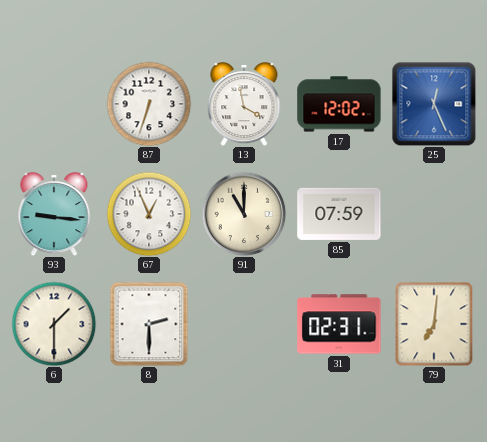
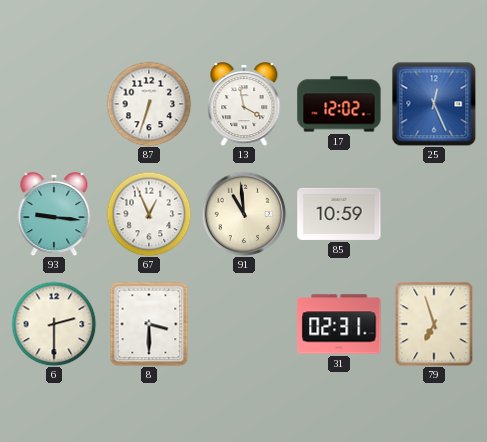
91: 11:00 -> 10:59 (244, 214)
85: 07:59 -> 10:59 (339, 214)
6: 1:30 -> 2:30 (54, 324)
8: 2:30 -> 3:30 (149, 324)
79: 7:01 -> 6:57 (434, 324)
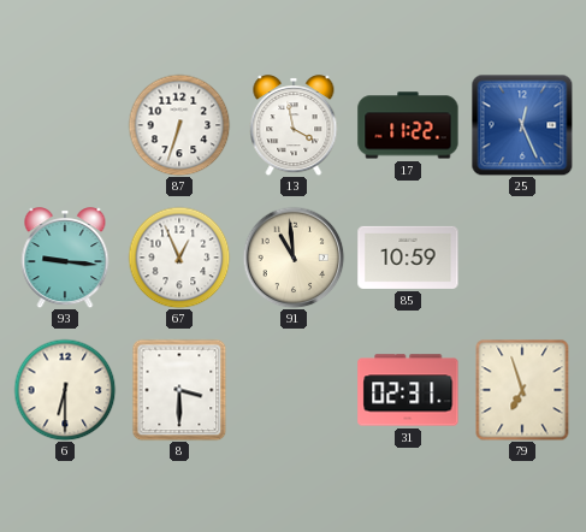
17: 12:02 -> 11:22 (408, 125)
6: 2:30 -> 6:30 (65, 390)
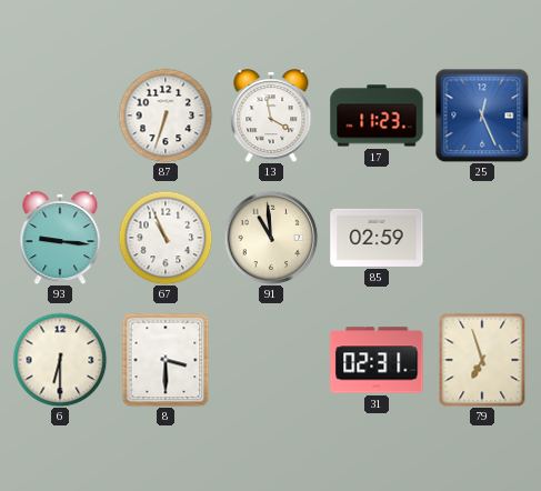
17: 11:22 -> 11:23 (377, 116)
67: 12:56 -> 10:56 (166, 238)
85: 10:59 -> 02:59 (377, 238)
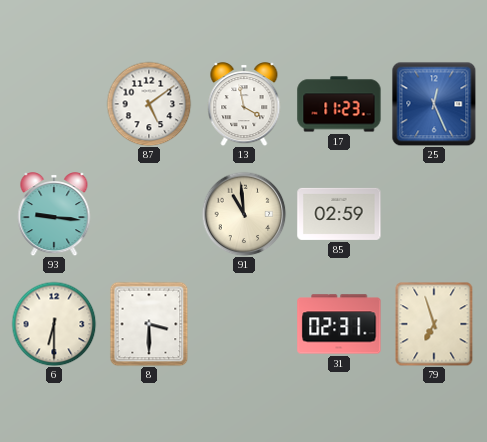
87: 6:33 -> 5:09 (149, 104)
67: 10:56 -> none (166, 238)
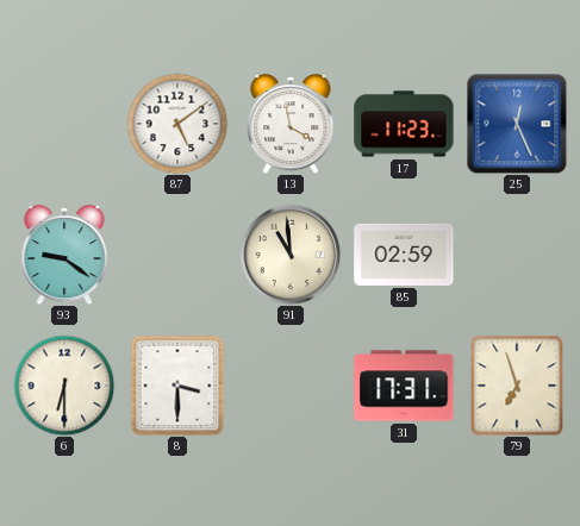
93: 9:16 -> 9:21 (64, 255)
31: 02:31 -> 17:31 (404, 386)
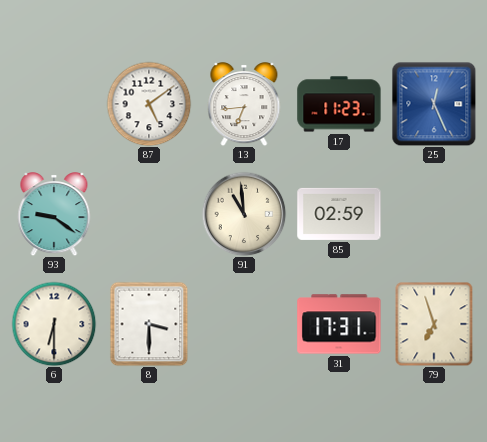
13: 3:58 -> 6:44 (244, 104)
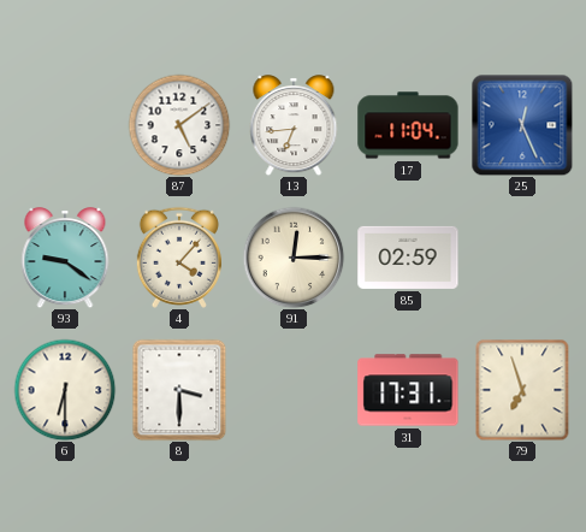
17: 11:23 -> 11:04 (408, 125)
4: none -> 4:07 (179, 258)
91: 10:59 -> 12:15 (294, 258)
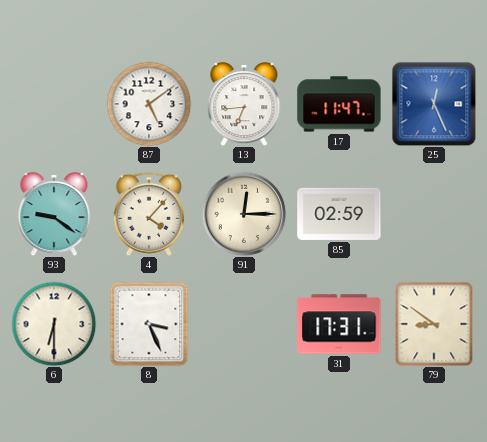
17: 11:04 -> 11:47 (339, 104)
8: 3:30 -> 3:26 (149, 324)
79: 6:57 -> 8:51 (434, 324)
